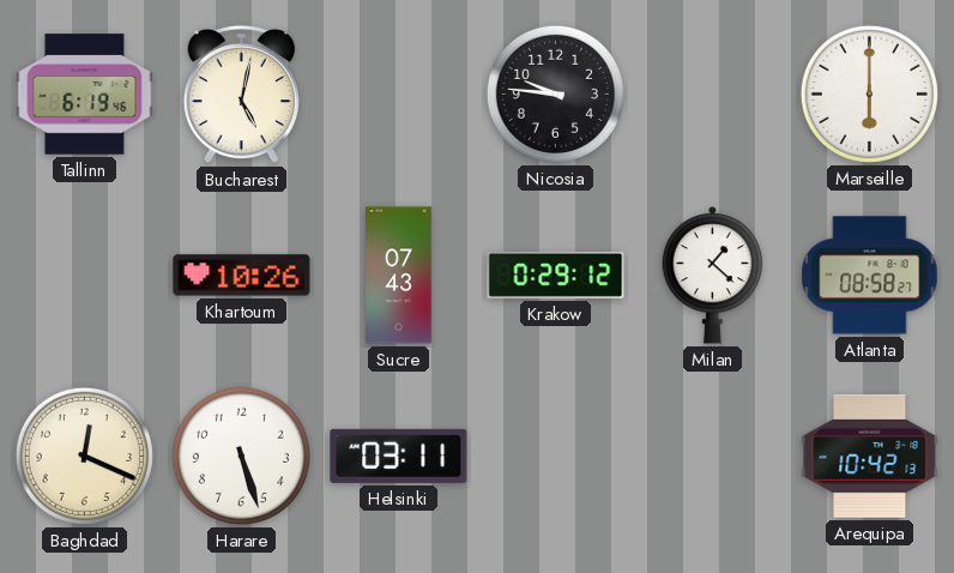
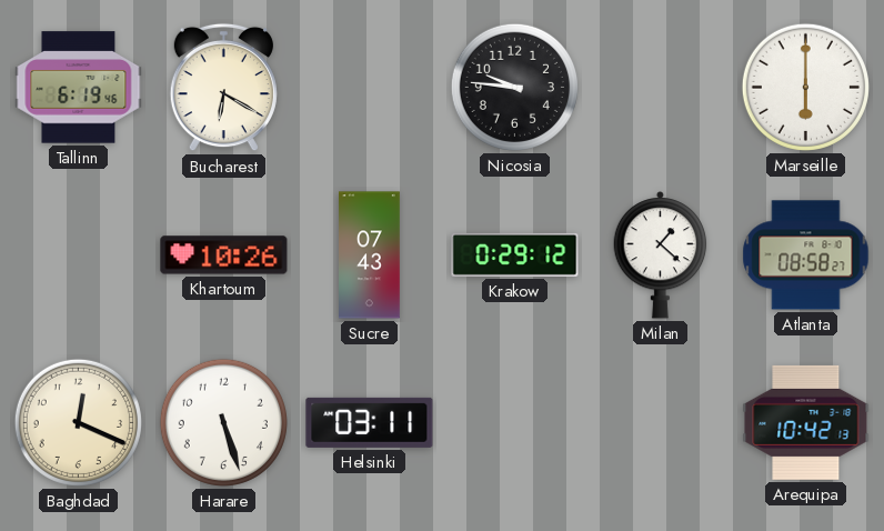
Bucharest: 5:02 -> 6:20 (223, 88)
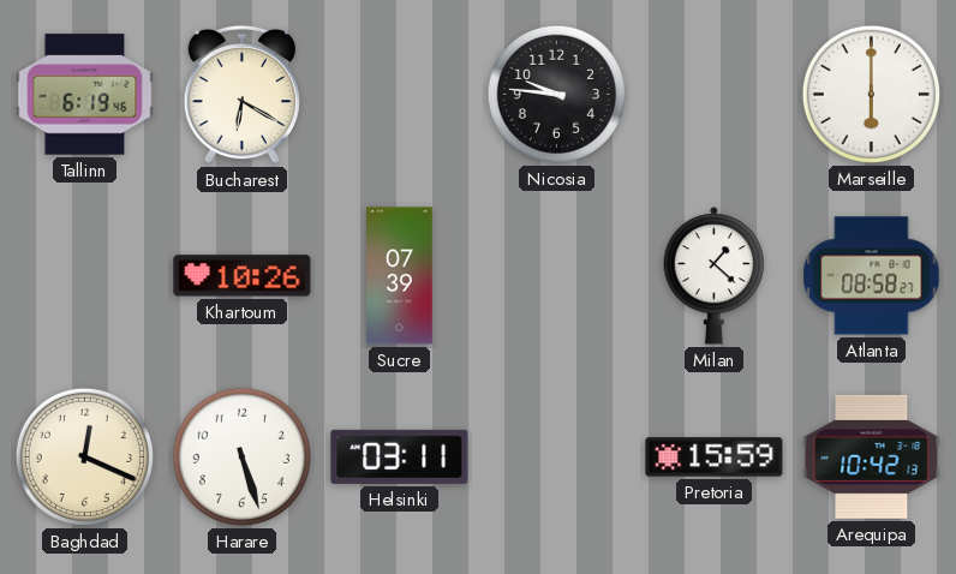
Sucre: 07:43 -> 07:39 (400, 276)
Krakow: 0:29 -> none (515, 254)
Pretoria: none -> 15:59 (715, 458)
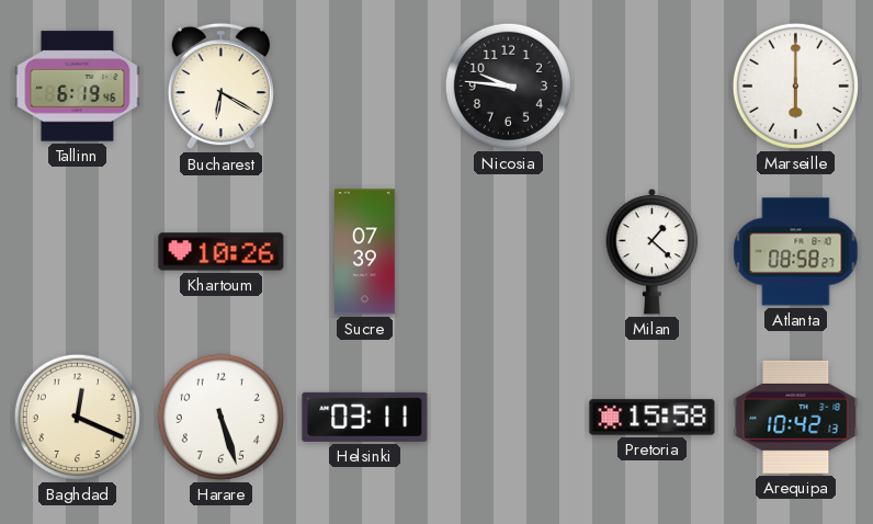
Pretoria: 15:59 -> 15:58 (653, 418)
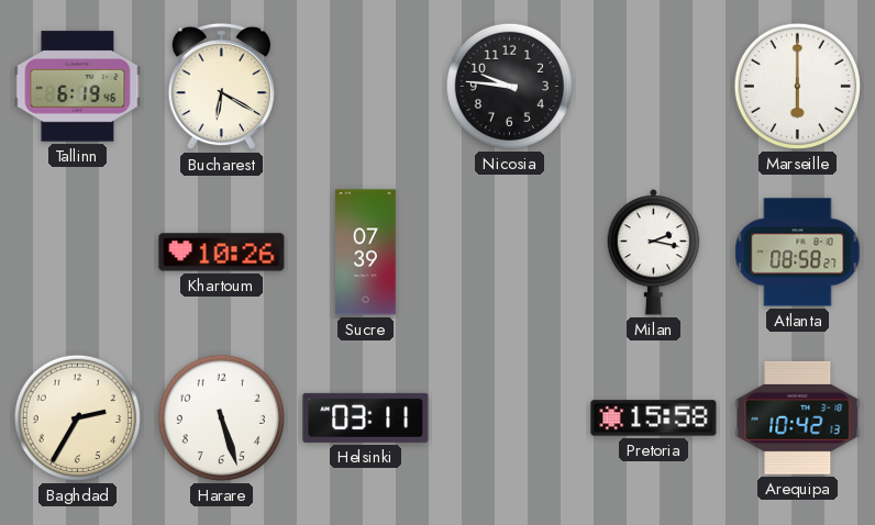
Milan: 1:22 -> 2:17 (654, 253)
Baghdad: 12:19 -> 2:35 (77, 417)
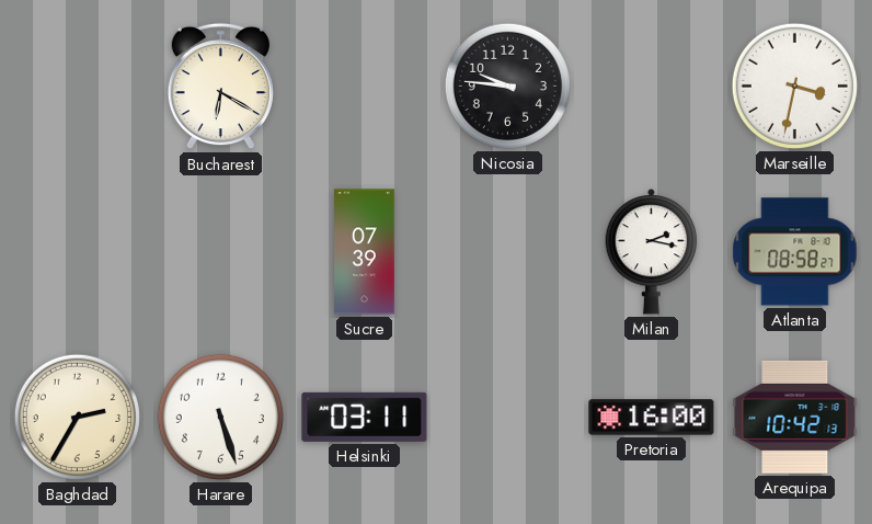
Tallinn: 6:19 -> none (78, 87)
Marseille: 6:00 -> 3:32 (794, 86)
Khartoum: 10:26 -> none (222, 253)
Pretoria: 15:58 -> 16:00 (652, 418)
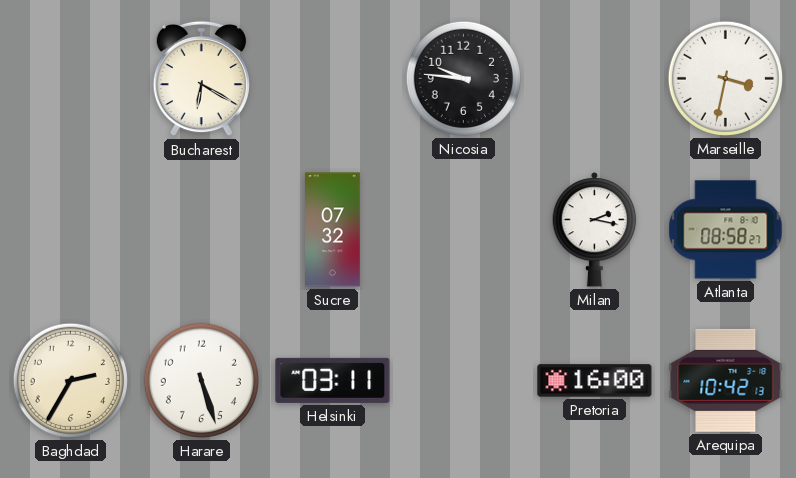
Sucre: 07:39 -> 07:32 (333, 230)
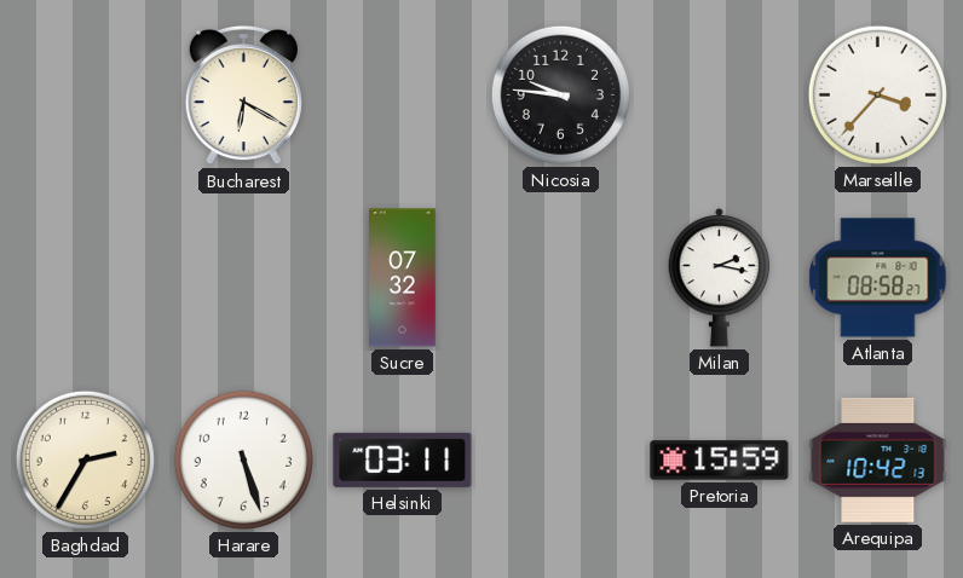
Marseille: 3:32 -> 3:37 (877, 94)
Pretoria: 16:00 -> 15:59 (720, 461)
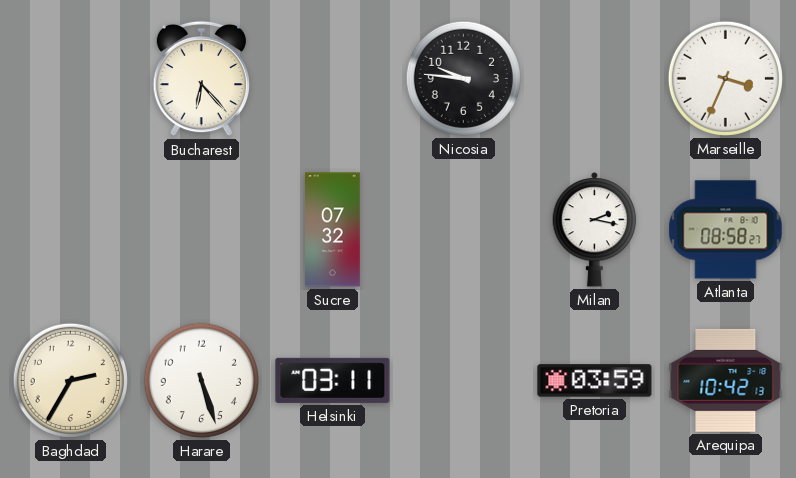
Bucharest: 6:20 -> 6:23 (201, 79)
Marseille: 3:37 -> 3:34 (725, 78)
Pretoria: 15:59 -> 03:59 (595, 381)
